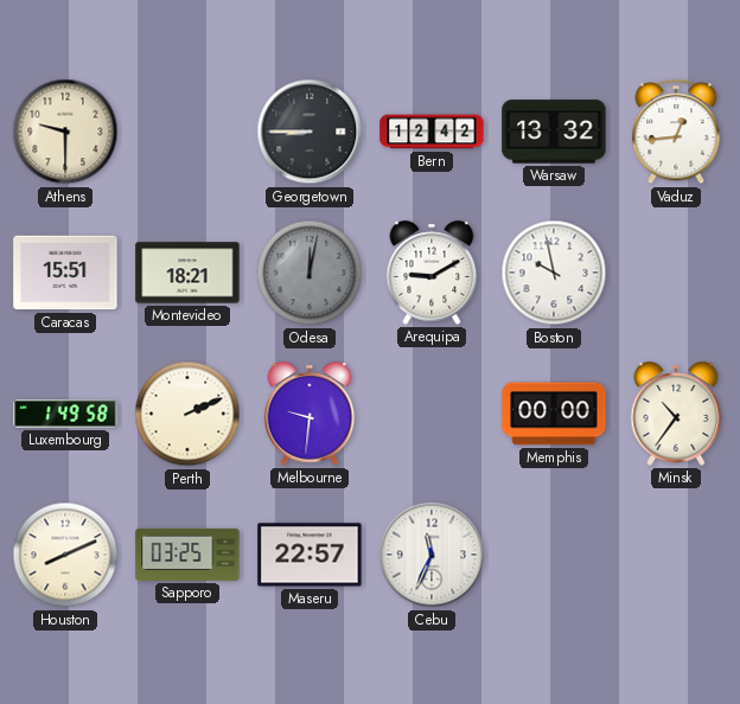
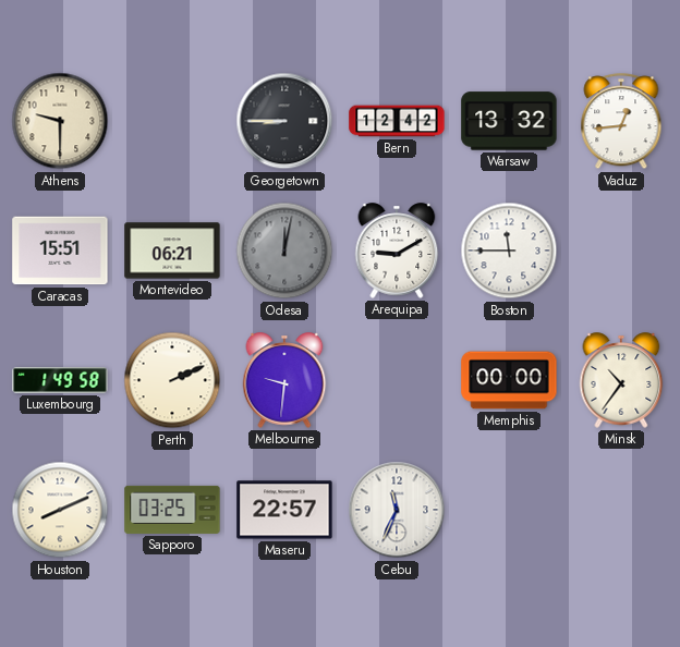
Montevideo: 18:21 -> 06:21 (172, 251)
Boston: 9:58 -> 11:45 (509, 251)
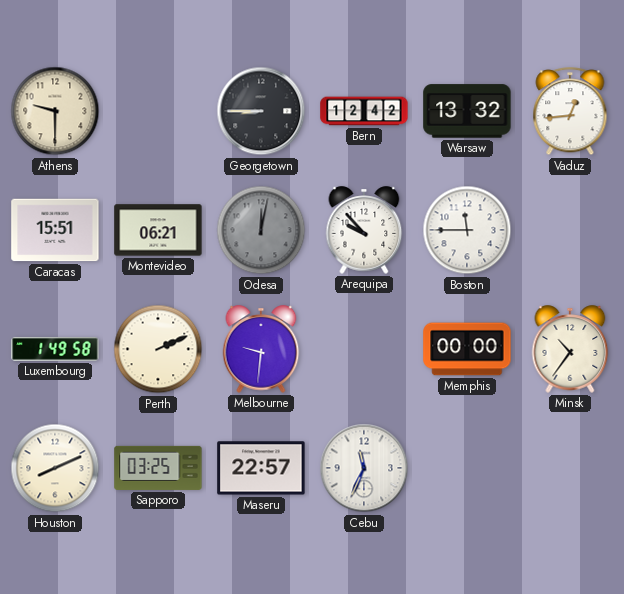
Arequipa: 9:10 -> 9:53 (364, 230)
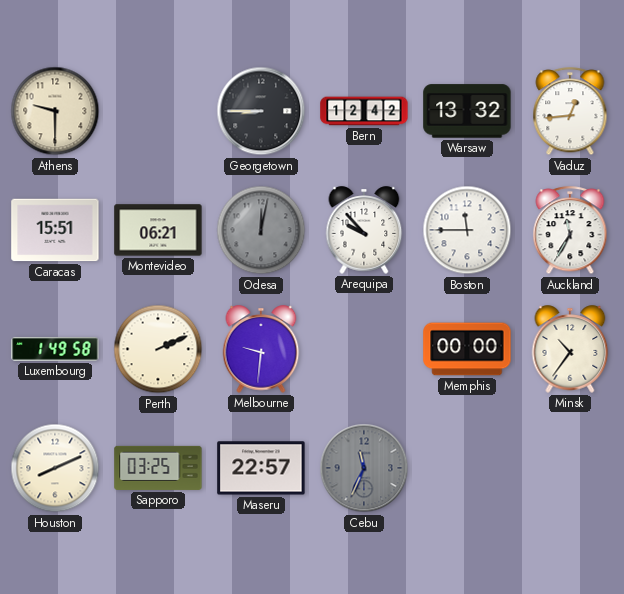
Auckland: none -> 11:35 (570, 231)
Cebu dial: white -> grey (364, 468)
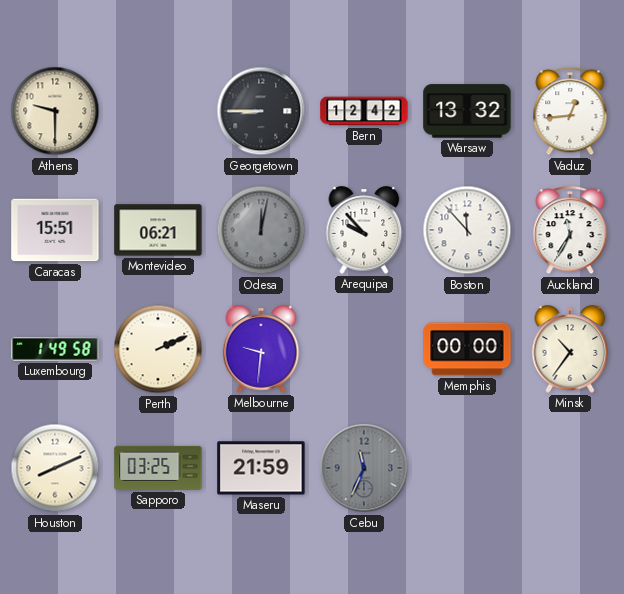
Boston: 11:45 -> 11:53 (467, 230)
Maseru: 22:57 -> 21:59 (261, 468)
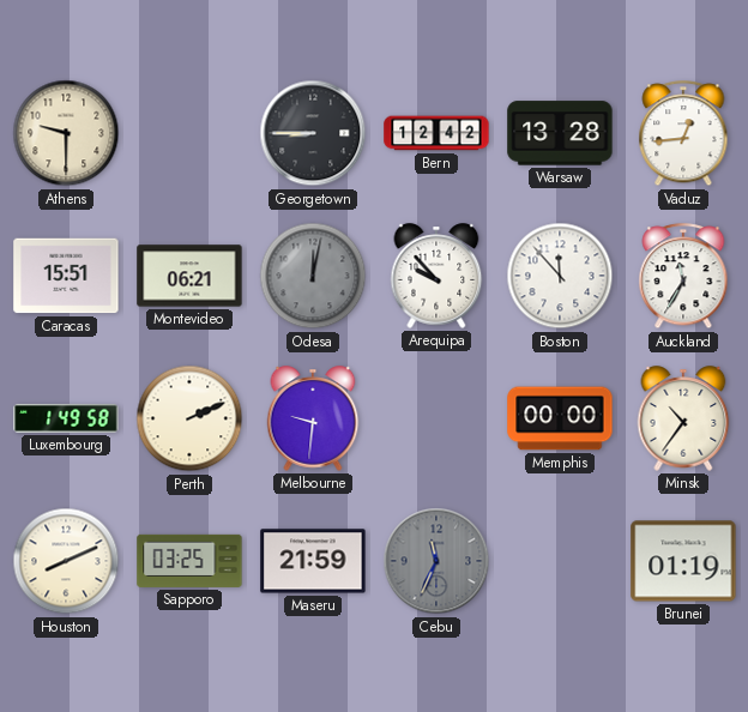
Warsaw: 13:32 -> 13:28 (560, 133)
Brunei: none -> 01:19 (683, 561)
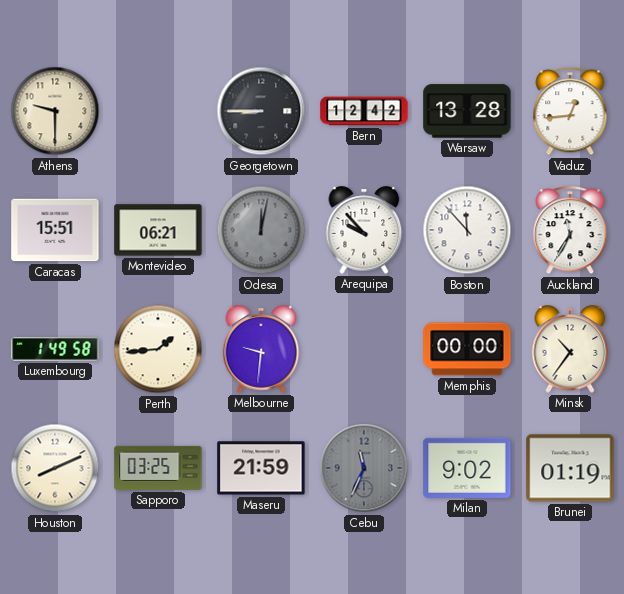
Perth: 2:11 -> 1:44 (158, 349)
Milan: none -> 9:02 (467, 468)
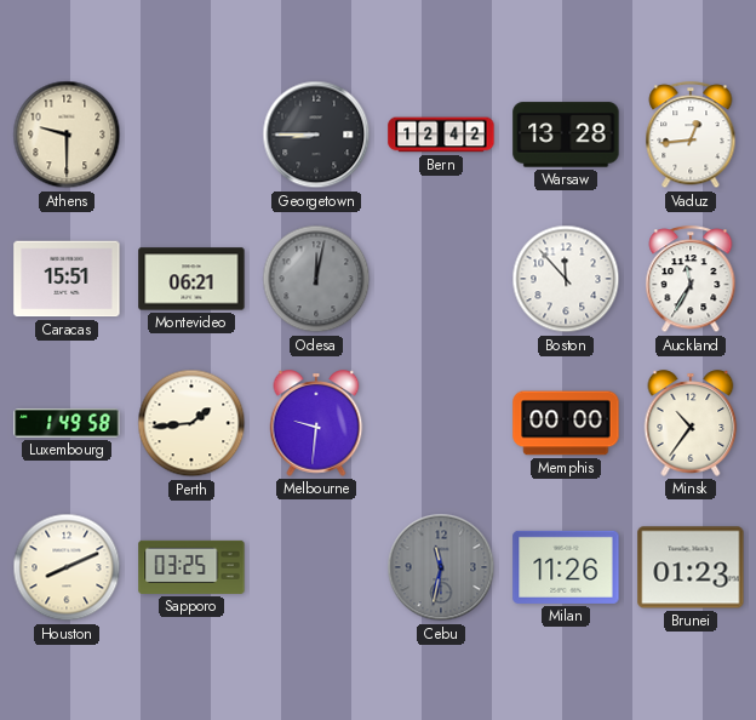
Arequipa: 9:53 -> none (364, 230)
Maseru: 21:59 -> none (261, 468)
Cebu: 11:34 -> 11:32 (441, 567)
Milan: 9:02 -> 11:26 (566, 567)
Brunei: 01:19 -> 01:23 (691, 567)
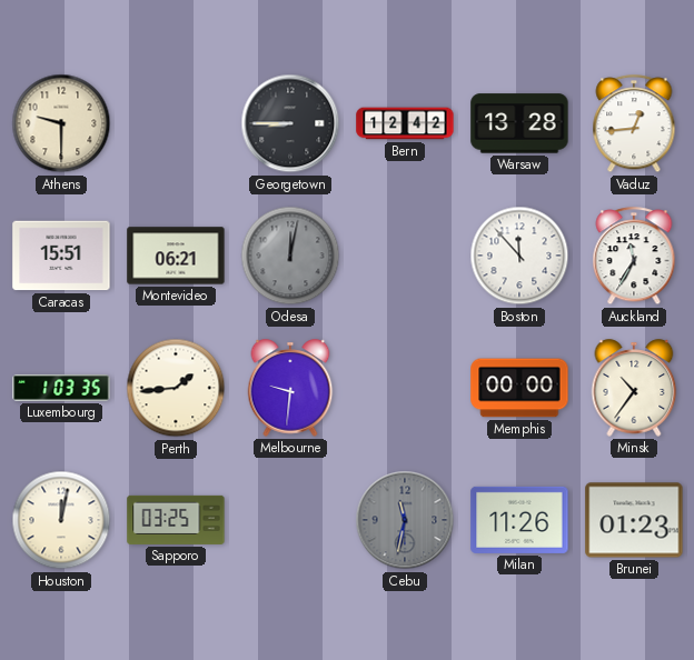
Luxembourg: 1:49 -> 1:03 (61, 388)
Houston: 8:11 -> 12:02 (61, 520)
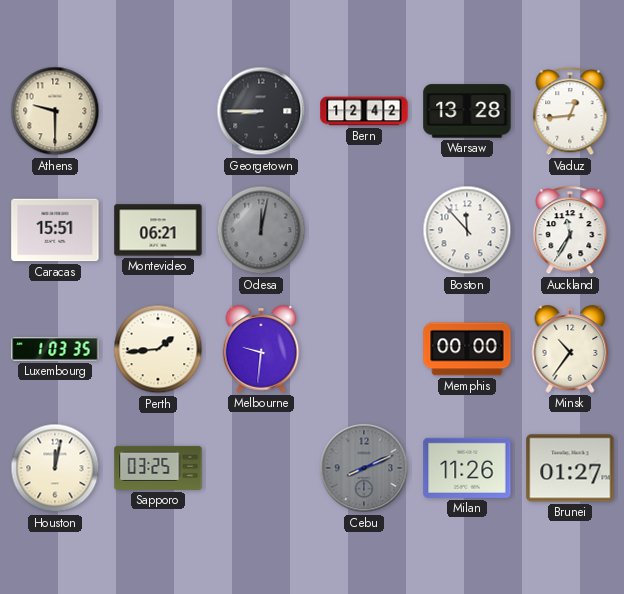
Cebu: 11:32 -> 8:11 (364, 468)
Brunei: 01:23 -> 01:27 (570, 468)
